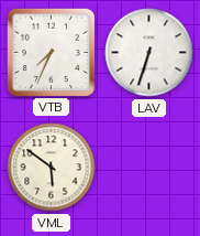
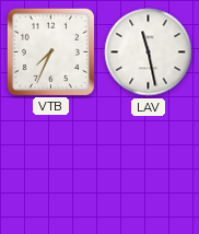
LAV: 6:33 -> 11:28 (149, 52)
VML: 5:51 -> none (52, 168)
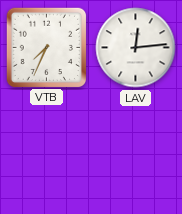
LAV: 11:28 -> 12:14 (136, 48)
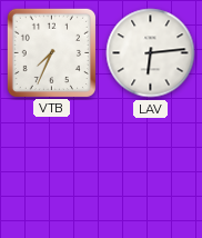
LAV: 12:14 -> 6:14 (151, 53)
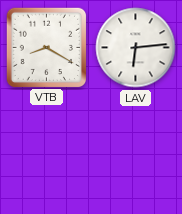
VTB: 7:34 -> 8:20 (46, 47)
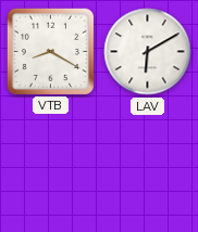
LAV: 6:14 -> 6:10 (148, 52)
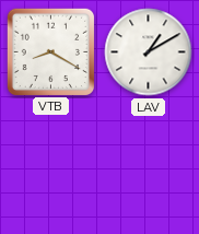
LAV: 6:10 -> 1:10 (149, 52)
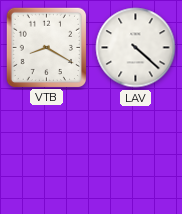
LAV: 1:10 -> 4:22 (136, 48)
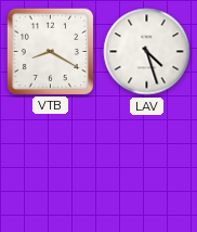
LAV: 4:22 -> 4:27 (147, 52)
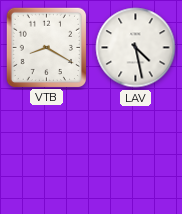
LAV: 4:27 -> 4:28 (136, 48)
